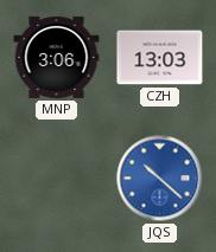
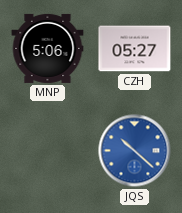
MNP: 3:06 -> 5:06 (48, 48)
CZH: 13:03 -> 05:27 (135, 49)
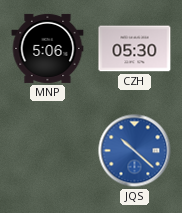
CZH: 05:27 -> 05:30 (135, 49)
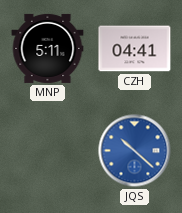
MNP: 5:06 -> 5:11 (48, 48)
CZH: 05:30 -> 04:41 (135, 49)
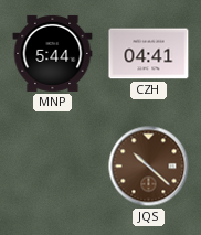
MNP: 5:11 -> 5:44 (53, 53)
JQS dial: blue -> brown (149, 167)
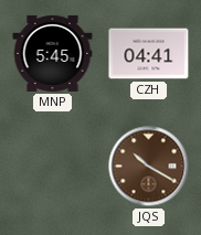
MNP: 5:44 -> 5:45 (53, 53)
JQS: 10:22 -> 10:20 (149, 167)
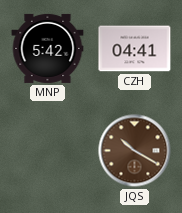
MNP: 5:45 -> 5:42 (48, 48)
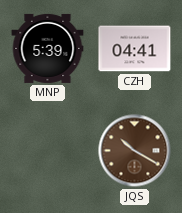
MNP: 5:42 -> 5:39 (48, 48)
